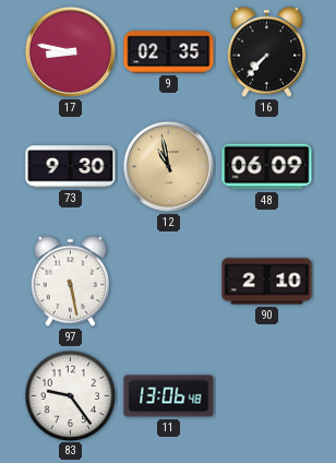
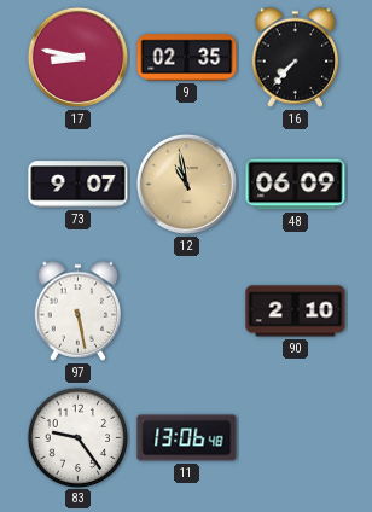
73: 9:30 -> 9:07 (79, 185)
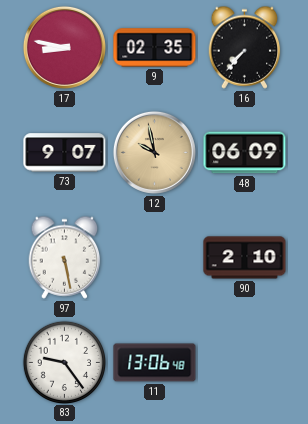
12: 10:58 -> 9:58 (154, 152)
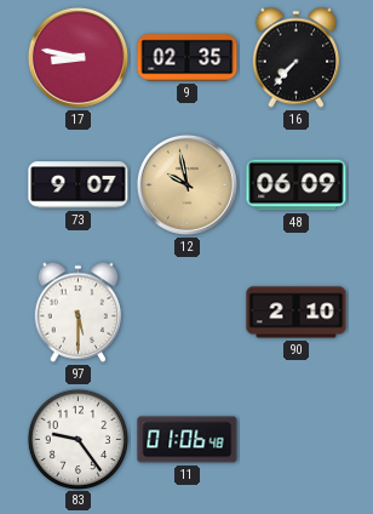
97: 5:28 -> 5:30 (79, 312)
11: 13:06 -> 01:06 (188, 440)
